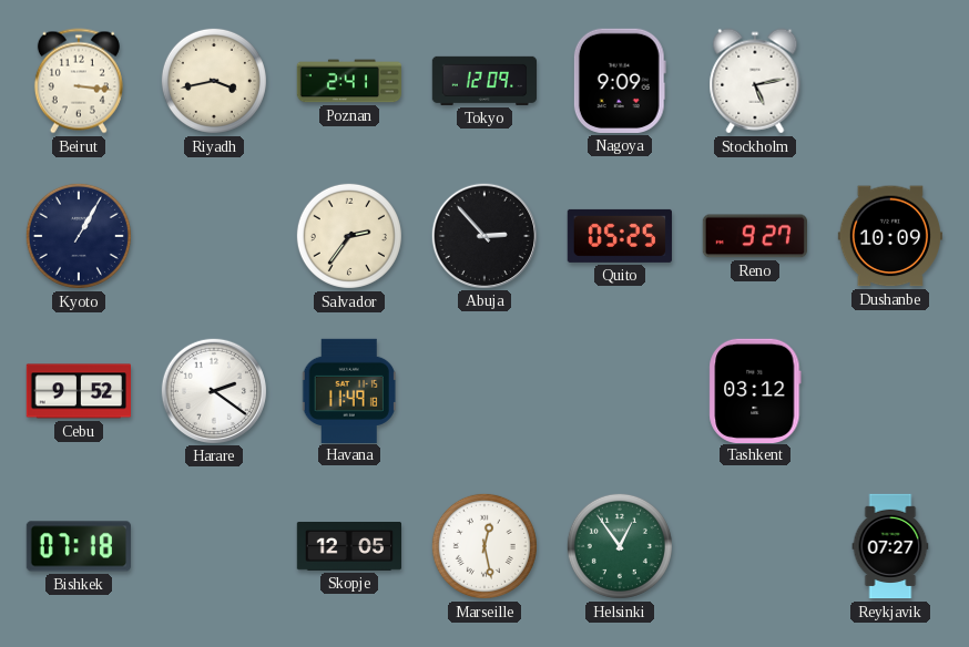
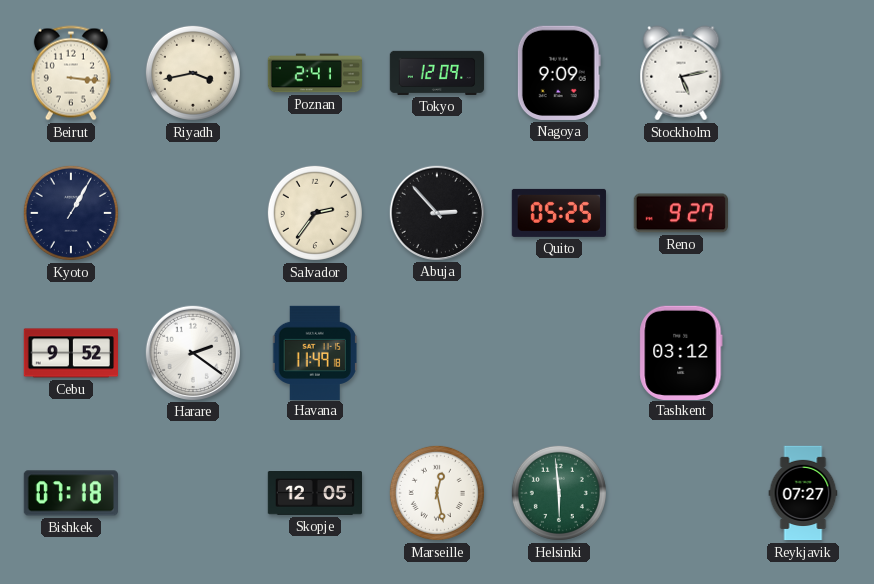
Dushanbe: 10:09 -> none (889, 236)
Helsinki: 12:54 -> 5:59 (559, 493)
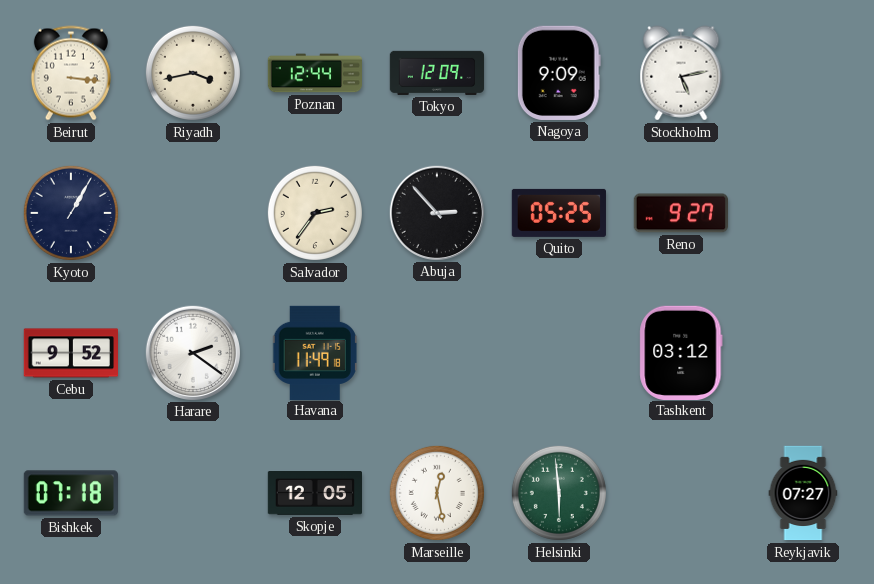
Poznan: 2:41 -> 12:44 (314, 73)
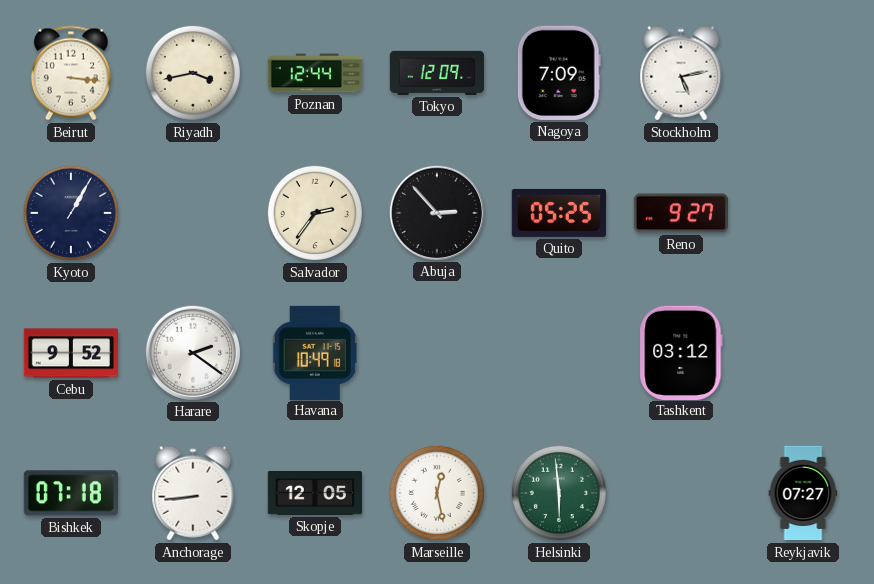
Nagoya: 9:09 -> 7:09 (559, 73)
Havana: 11:49 -> 10:49 (315, 352)
Anchorage: none -> 8:44 (193, 493)
